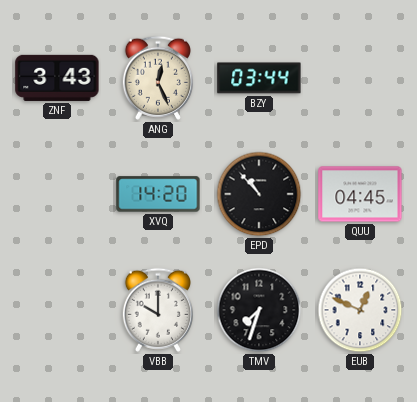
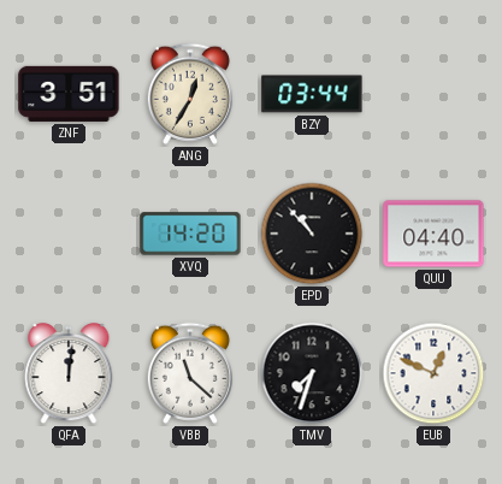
ZNF: 3:43 -> 3:51 (69, 94)
ANG: 12:26 -> 12:35 (190, 94)
QUU: 04:45 -> 04:40 (433, 234)
QFA: none -> 12:01 (69, 374)
VBB: 10:00 -> 11:22 (190, 373)
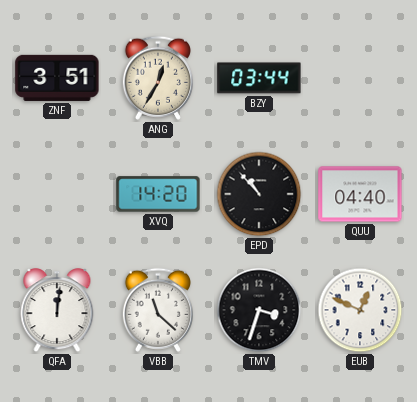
TMV: 7:33 -> 3:33 (259, 310)
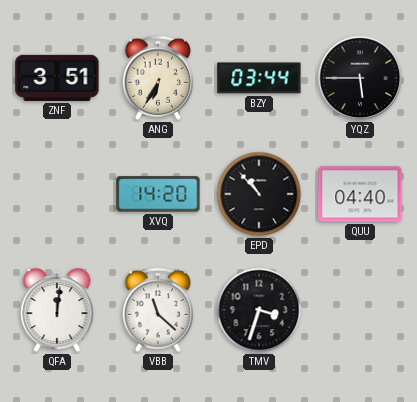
ANG: 12:35 -> 6:35 (158, 78)
YQZ: none -> 5:45 (360, 78)
EUB: 12:49 -> none (360, 310)
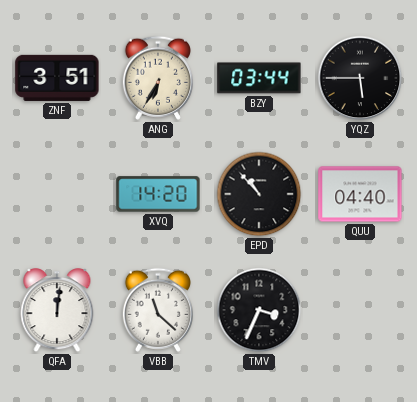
TMV: 3:33 -> 3:34 (259, 310)
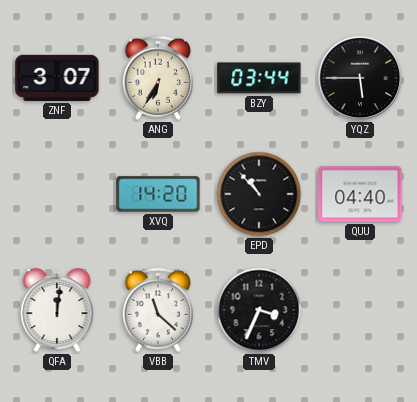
ZNF: 3:51 -> 3:07 (57, 78)
